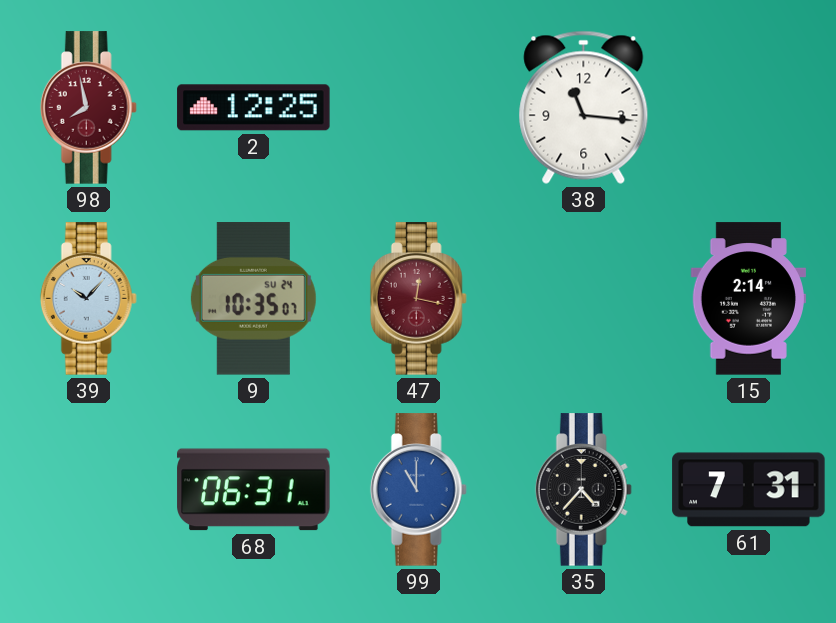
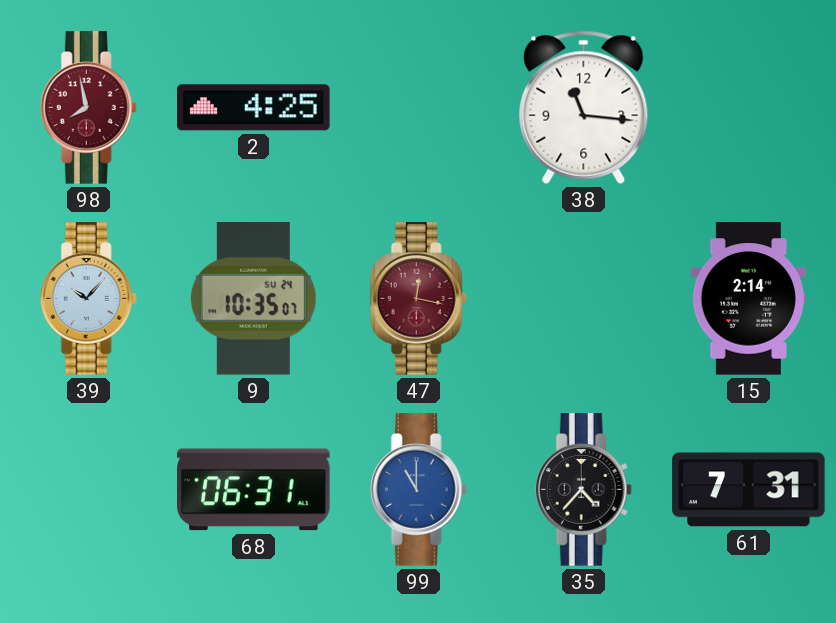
2: 12:25 -> 4:25 (254, 108)
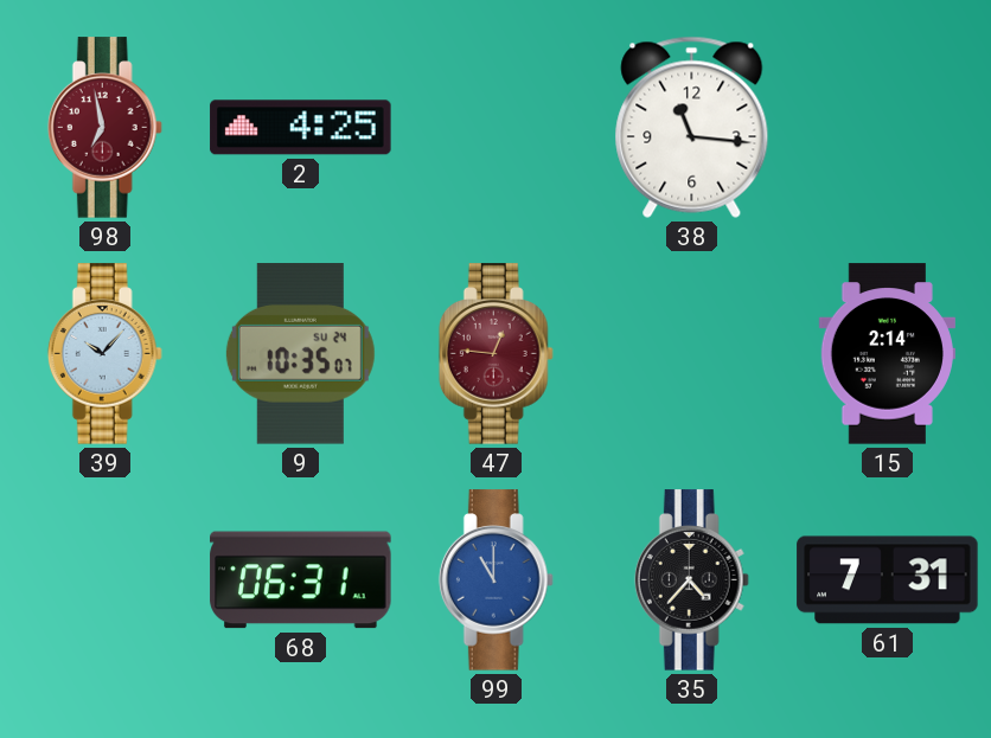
98: 7:58 -> 6:58 (104, 128)
47: 12:17 -> 12:46 (495, 354)
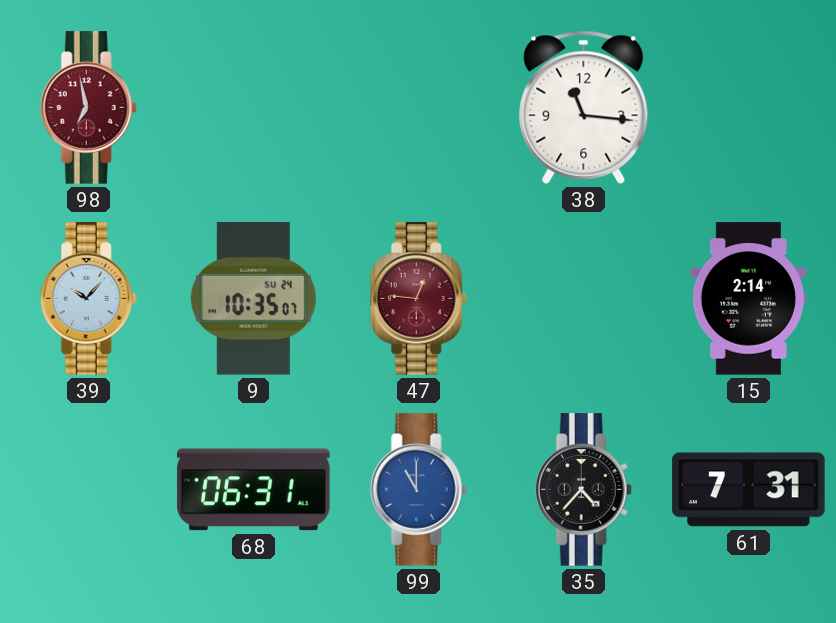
2: 4:25 -> none (301, 128)
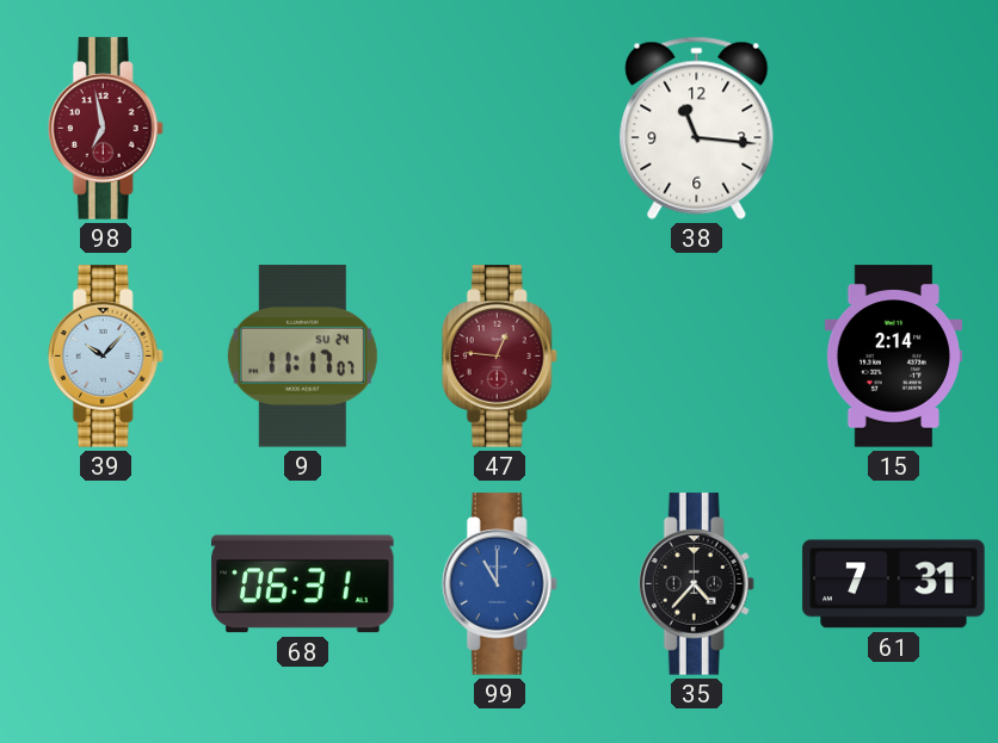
9: 10:35 -> 11:17 (302, 357)
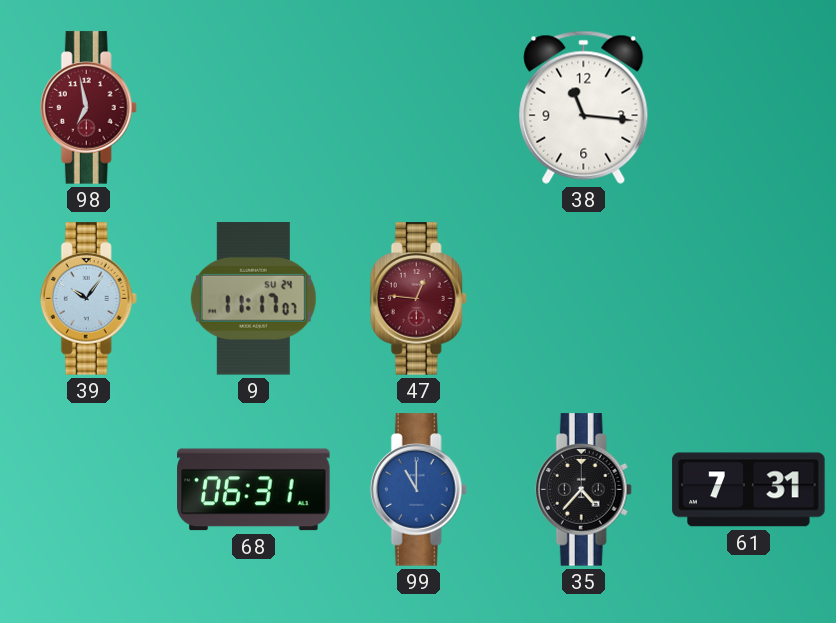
39: 10:07 -> 10:06 (88, 299)
15: 2:14 -> none (893, 357)
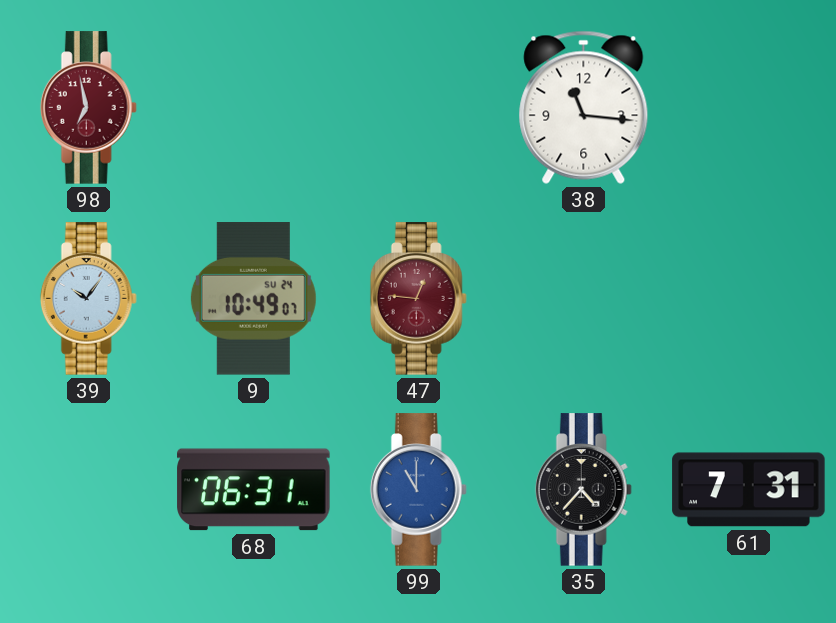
9: 11:17 -> 10:49 (253, 299)
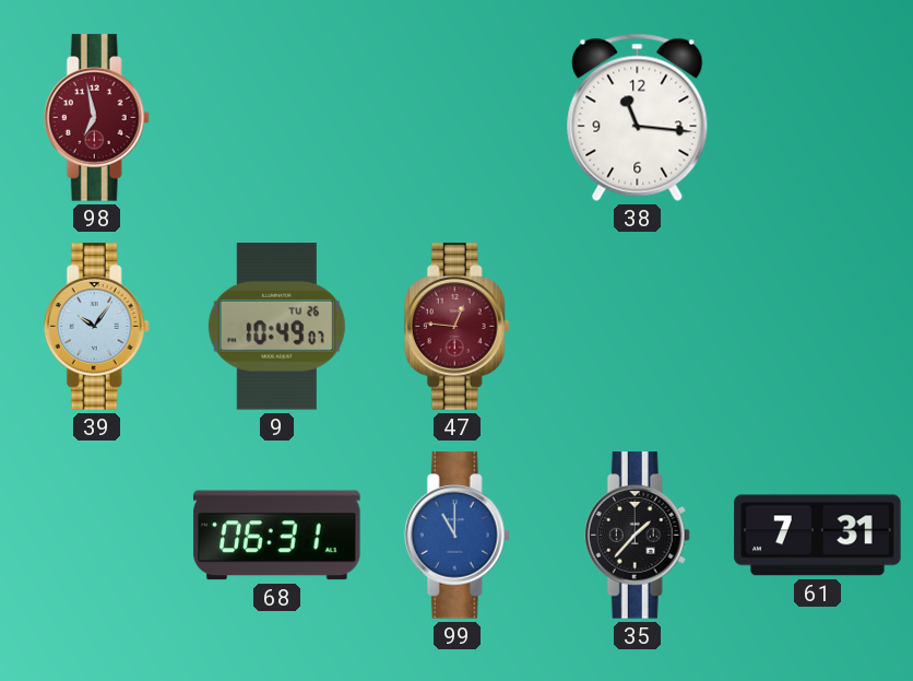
9 date: SU 24 -> TU 26 (276, 327)
35: 4:37 -> 1:37 (637, 536)
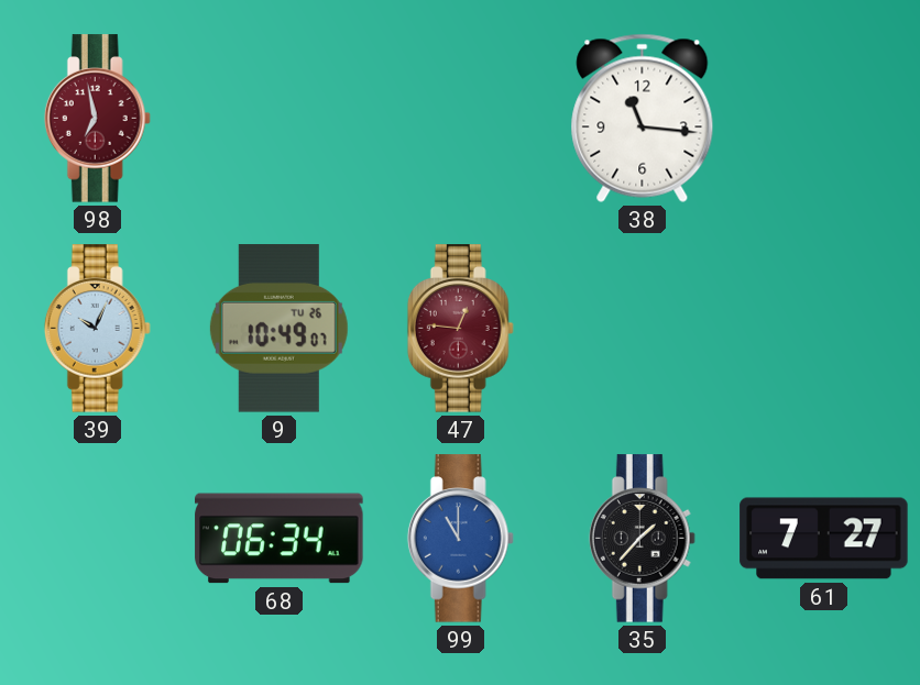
39: 10:06 -> 10:04 (97, 329)
68: 06:31 -> 06:34 (280, 539)
61: 7:31 -> 7:27 (824, 539)
